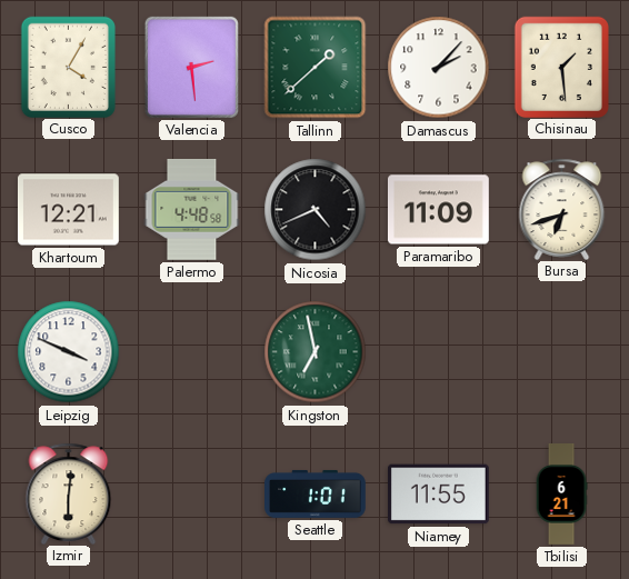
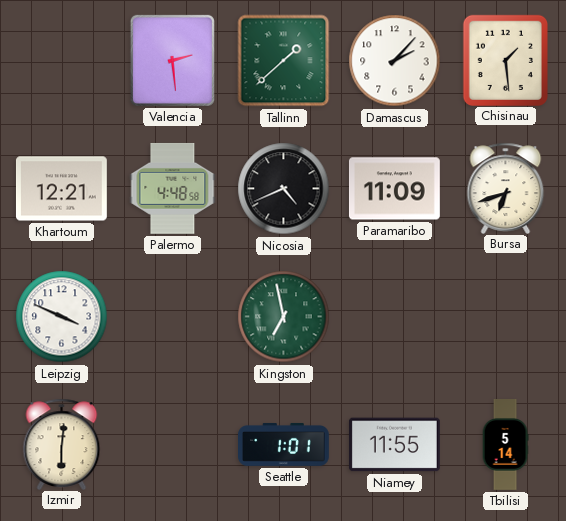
Cusco: 4:05 -> none (68, 67)
Tbilisi: 6:21 -> 5:14 (505, 445)
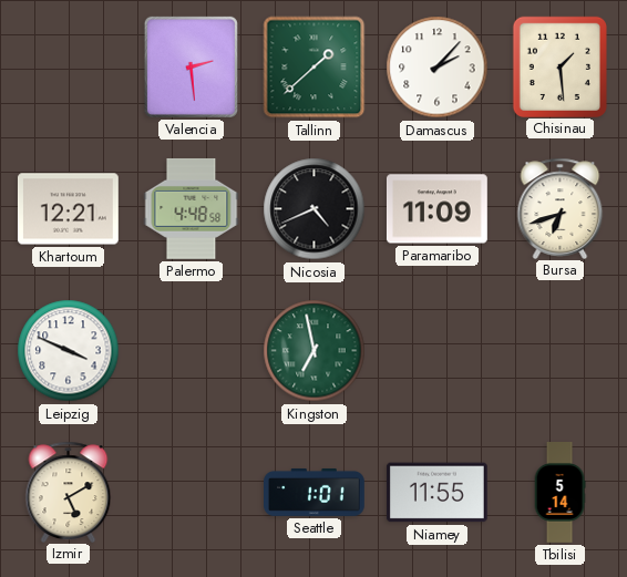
Izmir: 6:01 -> 5:10 (69, 492)
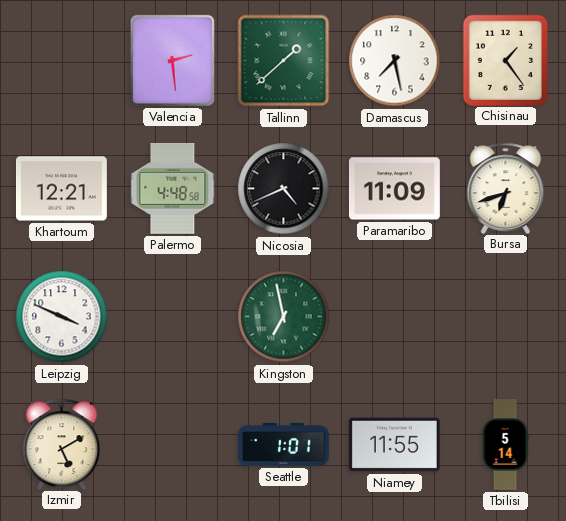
Damascus: 2:07 -> 7:28 (395, 61)
Chisinau: 1:29 -> 1:24 (505, 60)
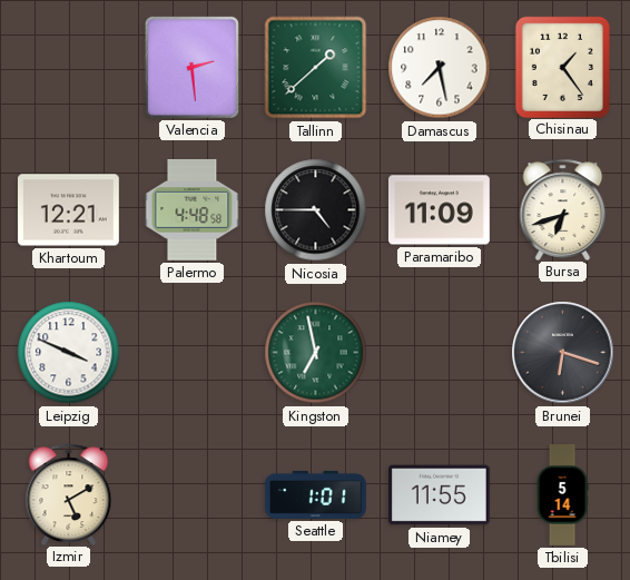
Nicosia: 4:41 -> 4:45 (316, 210)
Brunei: none -> 6:18 (563, 353)
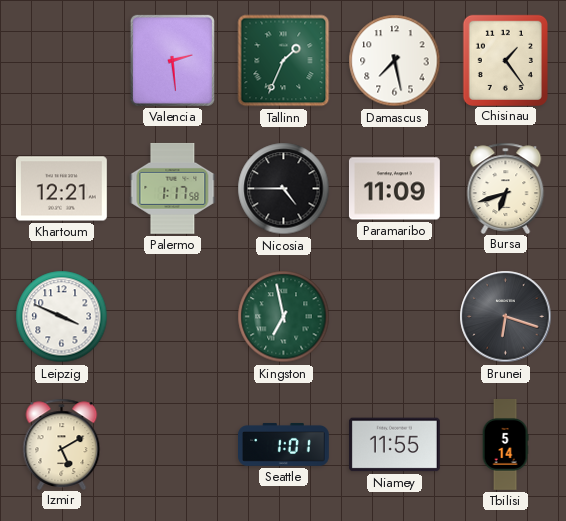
Tallinn: 1:38 -> 1:34 (284, 61)
Palermo: 4:48 -> 1:17 (173, 188)
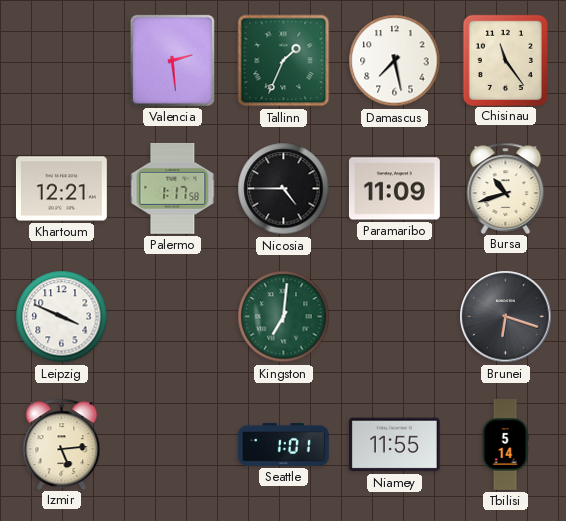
Chisinau: 1:24 -> 11:24 (505, 60)
Bursa: 6:42 -> 10:42 (506, 188)
Kingston: 6:58 -> 7:01 (284, 317)
Izmir: 5:10 -> 5:14 (62, 444)
